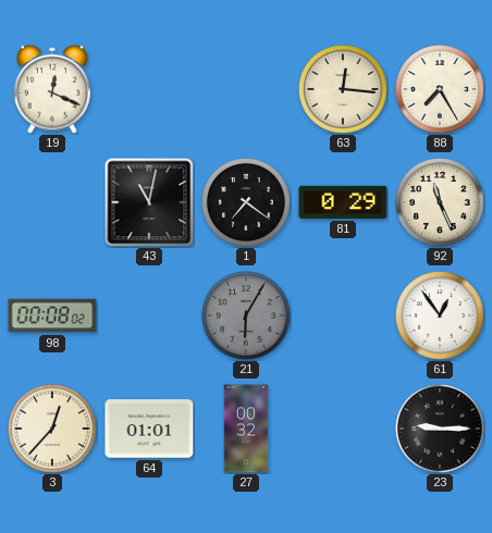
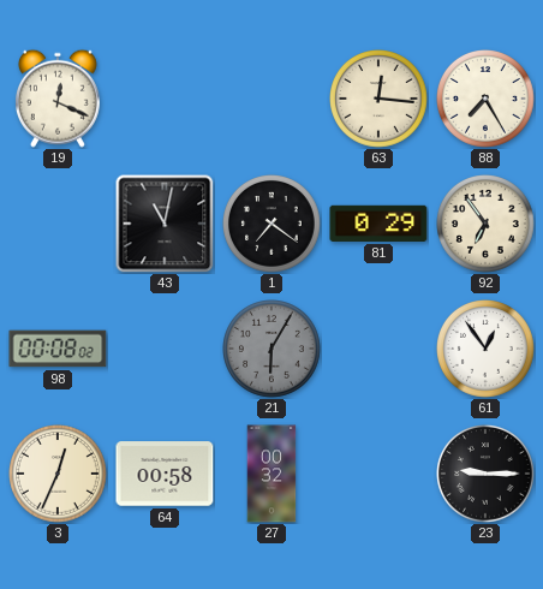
92: 11:26 -> 6:54 (487, 225)
3: 12:37 -> 12:34 (59, 475)
64: 01:01 -> 00:58 (165, 474)
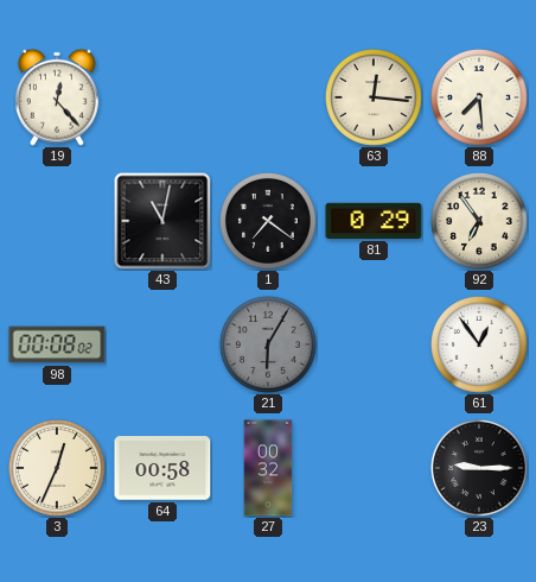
19: 12:19 -> 12:23 (57, 97)
88: 7:25 -> 7:29 (480, 99)
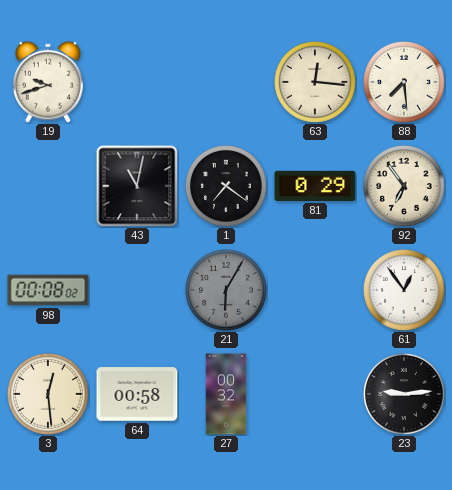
19: 12:23 -> 9:42 (48, 82)
3: 12:34 -> 12:29 (49, 395)
23: 9:15 -> 9:14 (405, 395)
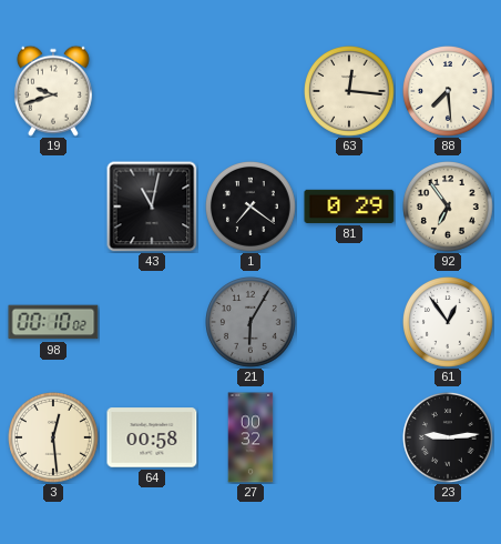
98: 00:08 -> 00:10 (53, 322)
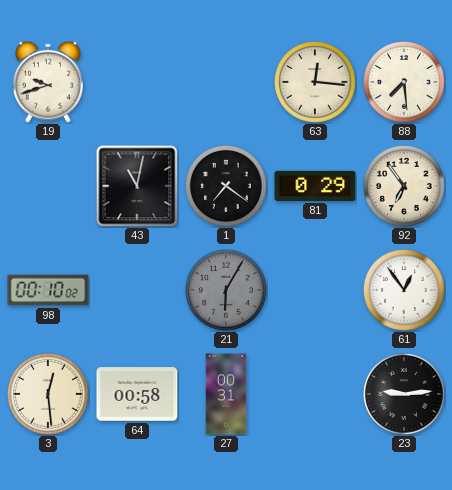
27: 00:32 -> 00:31 (226, 394)
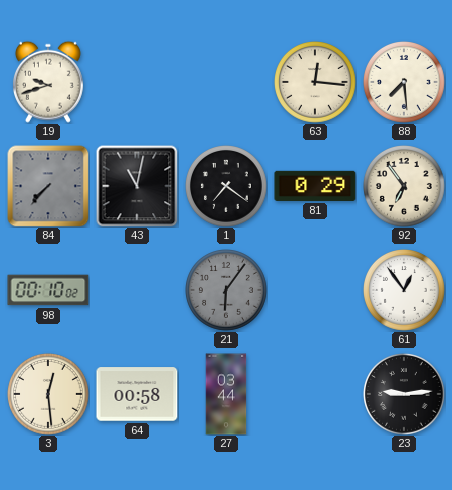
84: none -> 7:37 (48, 186)
21: 6:05 -> 6:06 (227, 291)
27: 00:31 -> 03:44 (226, 394)
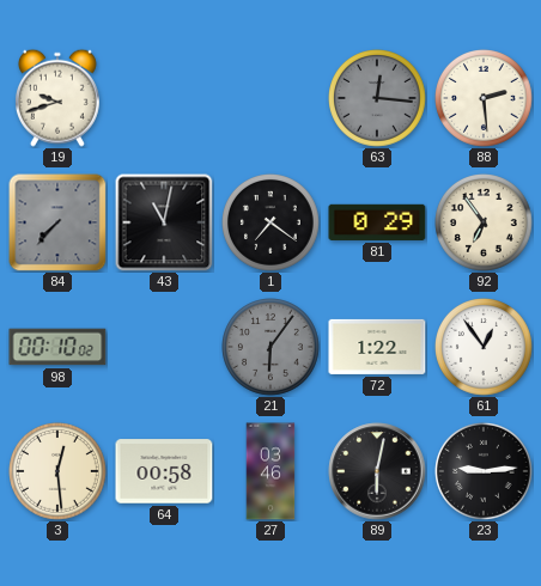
63 dial: cream -> grey (378, 99)
88: 7:29 -> 2:29 (485, 99)
72: none -> 1:22 (377, 347)
27: 03:44 -> 03:46 (270, 471)
89: none -> 6:02 (377, 471)
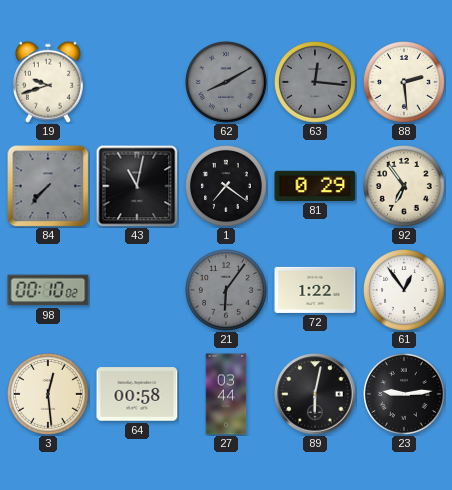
62: none -> 8:10 (227, 83)
27: 03:46 -> 03:44 (226, 394)
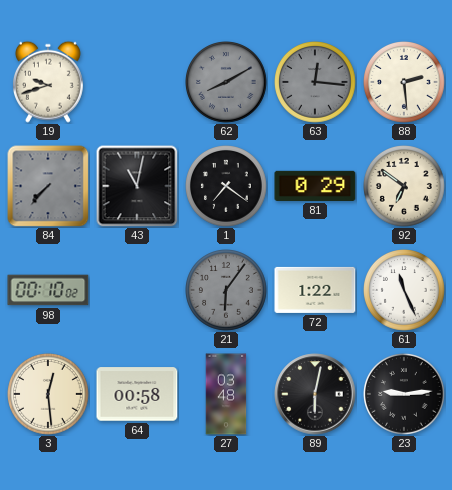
92: 6:54 -> 6:51 (405, 187)
61: 12:54 -> 11:26 (405, 291)
27: 03:44 -> 03:48 (226, 394)
